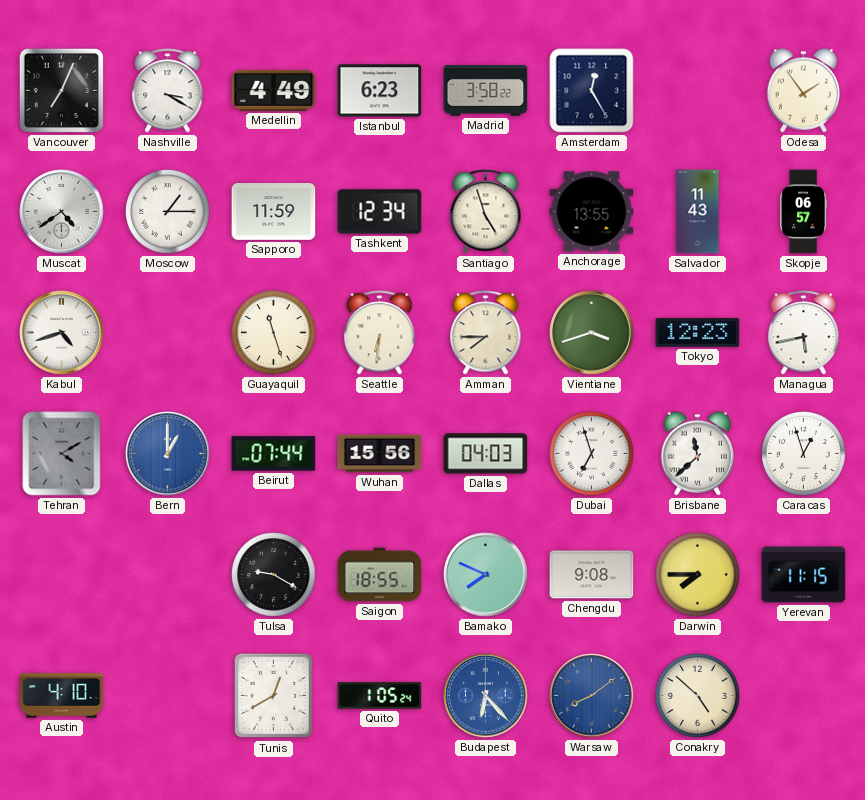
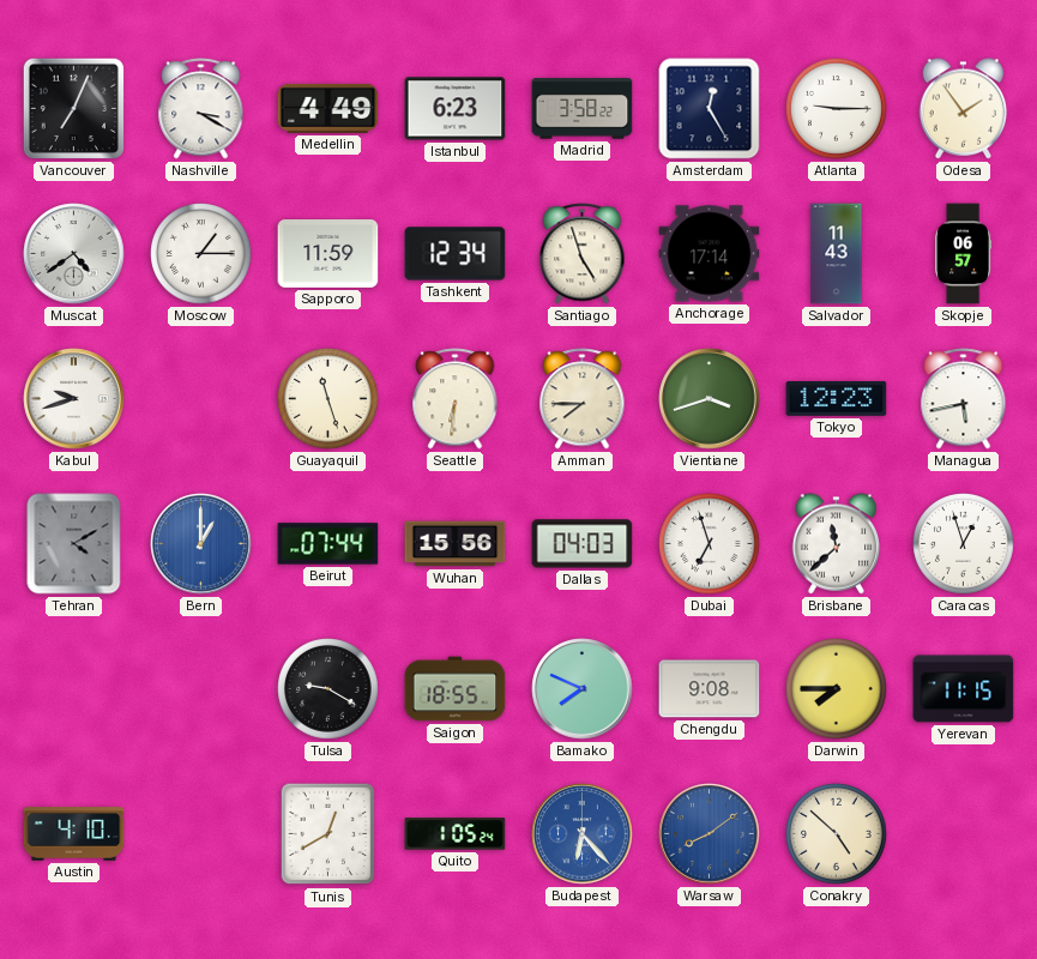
Atlanta: none -> 9:15 (837, 109)
Anchorage: 13:55 -> 17:14 (710, 254)
Kabul: 4:42 -> 9:42 (74, 399)
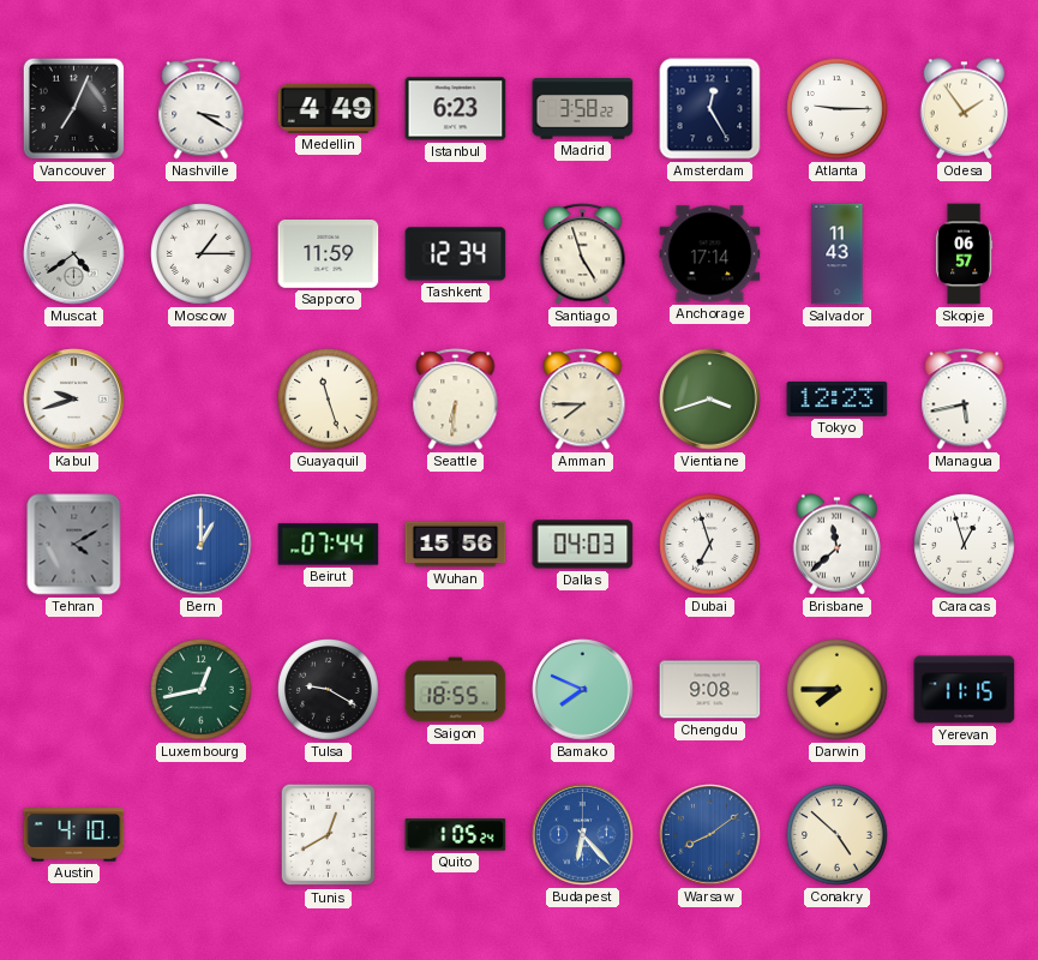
Luxembourg: none -> 12:43 (202, 690)
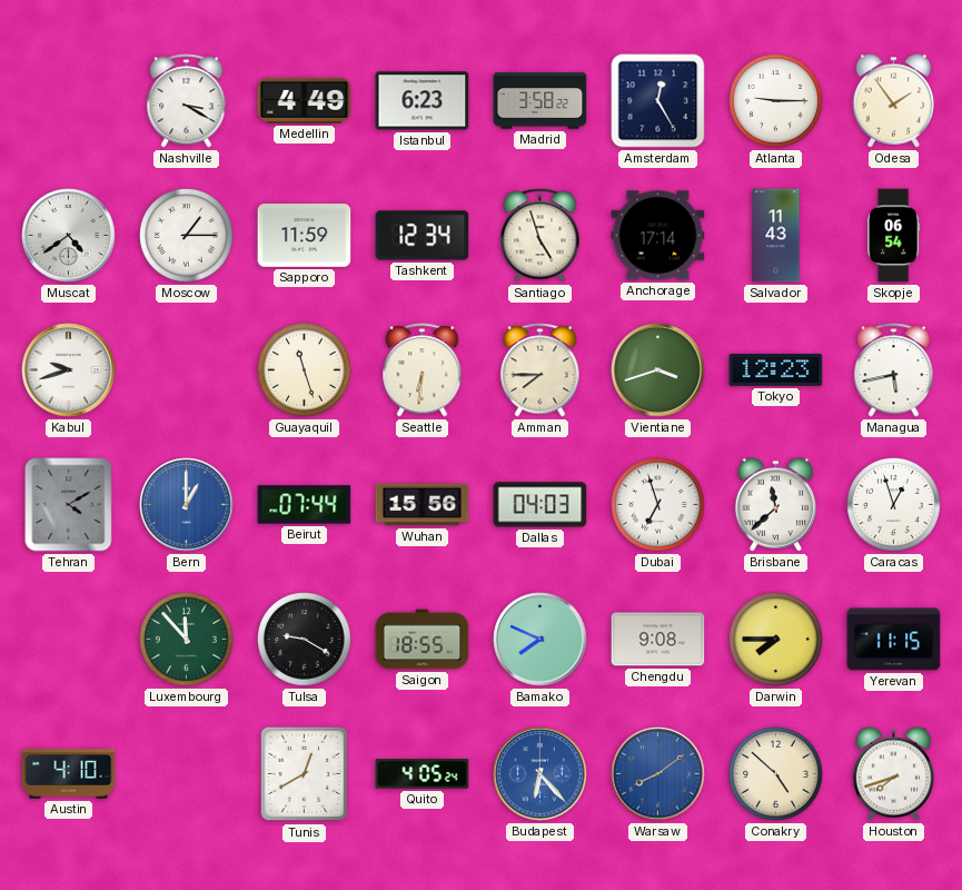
Vancouver: 7:04 -> none (73, 108)
Skopje: 06:57 -> 06:54 (894, 236)
Luxembourg: 12:43 -> 11:53 (187, 640)
Quito: 1:05 -> 4:05 (423, 774)
Houston: none -> 7:42 (894, 774)
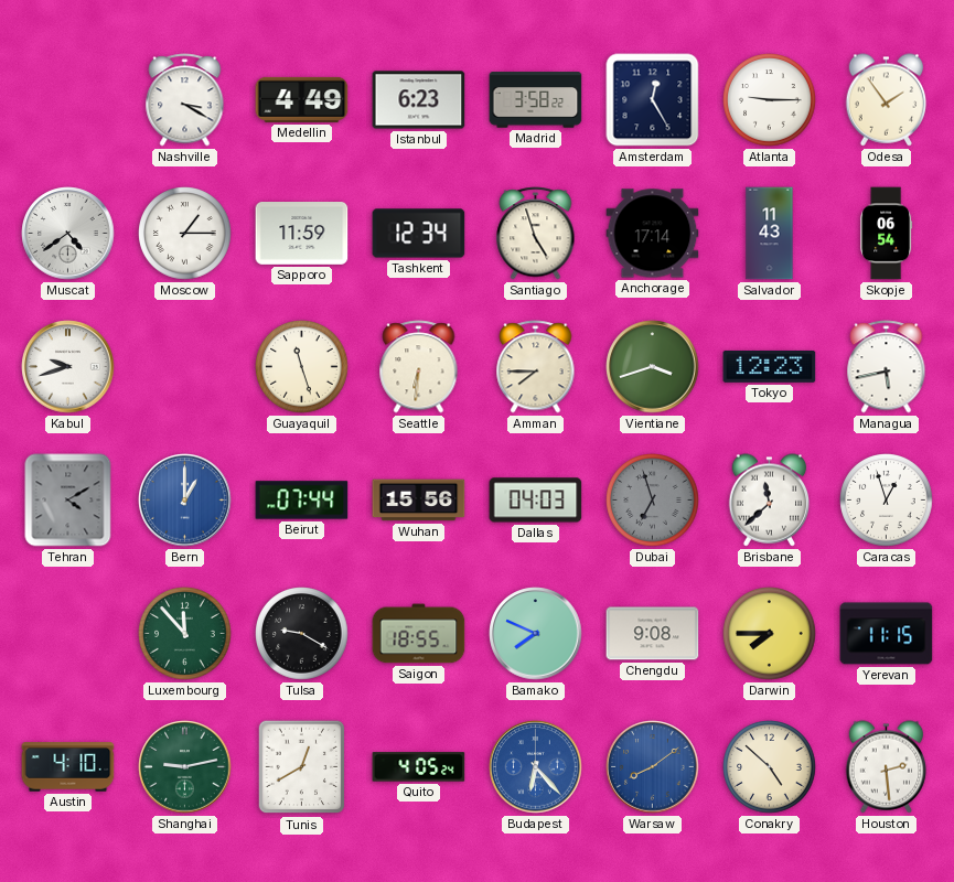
Dubai dial: white -> grey (653, 501)
Shanghai: none -> 9:13 (185, 767)
Houston: 7:42 -> 2:29 (887, 767)
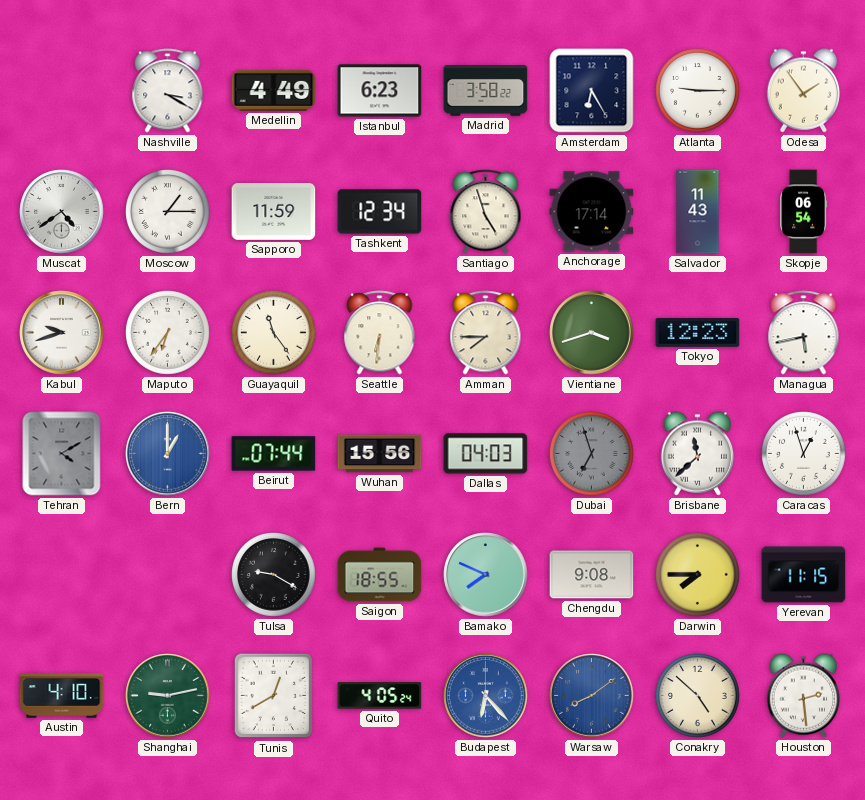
Amsterdam: 12:25 -> 6:25 (592, 91)
Maputo: none -> 6:36 (168, 333)
Guayaquil: 11:27 -> 11:24 (274, 333)
Luxembourg: 11:53 -> none (185, 634)
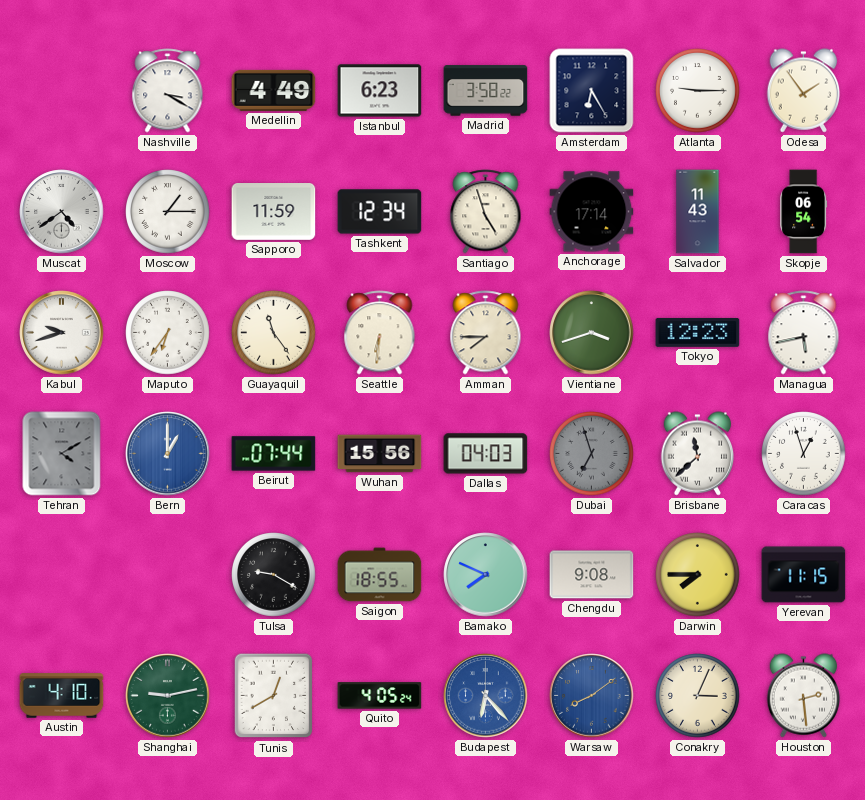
Conakry: 4:52 -> 3:04 (698, 696)
